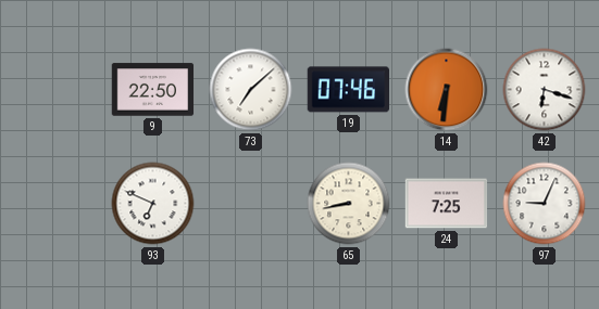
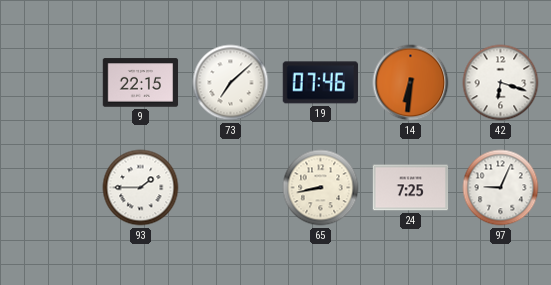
9: 22:50 -> 22:15 (141, 83)
93: 6:49 -> 1:45 (141, 188)
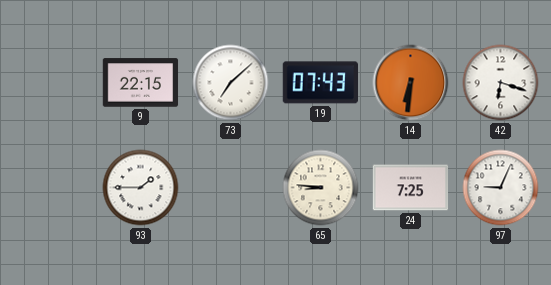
19: 07:46 -> 07:43 (320, 83)
65: 8:43 -> 8:46 (321, 188)
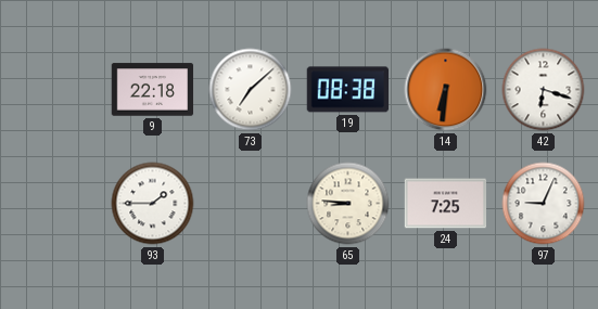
9: 22:15 -> 22:18 (153, 90)
19: 07:43 -> 08:38 (347, 90)
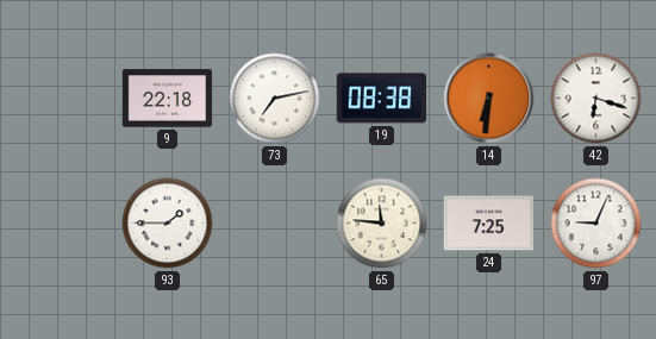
73: 7:08 -> 7:13 (275, 99)
65: 8:46 -> 11:46 (382, 224)
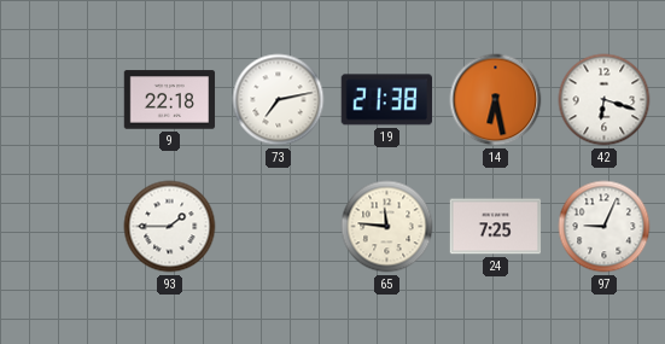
19: 08:38 -> 21:38 (386, 100)
14: 6:31 -> 6:28 (496, 100)
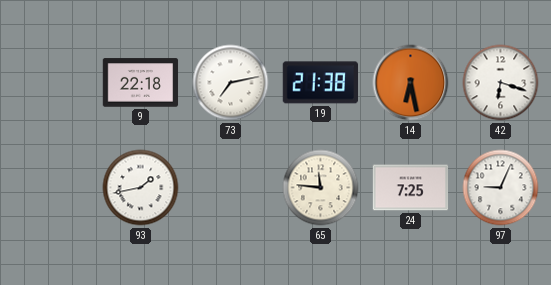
93: 1:45 -> 1:43 (141, 188)
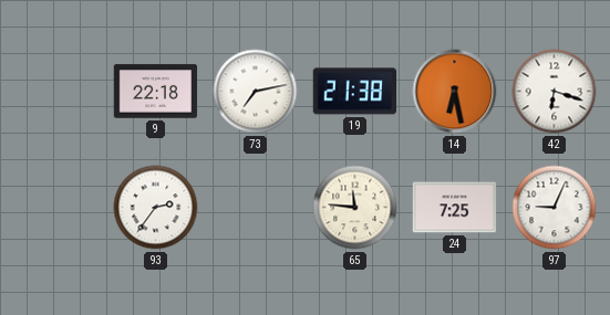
93: 1:43 -> 2:36 (156, 208)
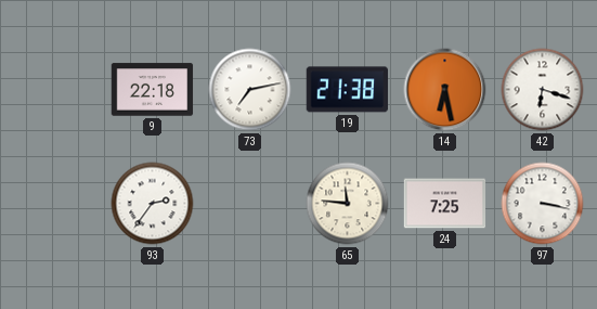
97: 9:04 -> 3:17 (543, 204)
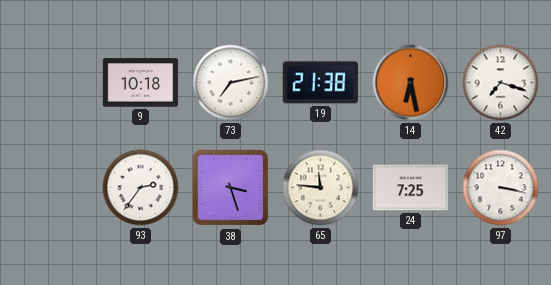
9: 22:18 -> 10:18 (141, 83)
42: 6:18 -> 7:18 (501, 83)
38: none -> 3:27 (231, 188)
